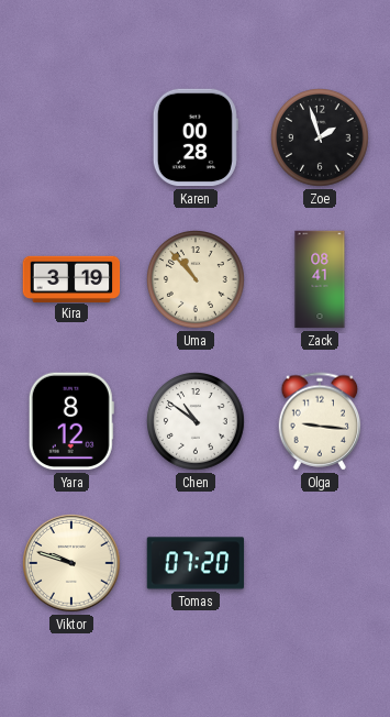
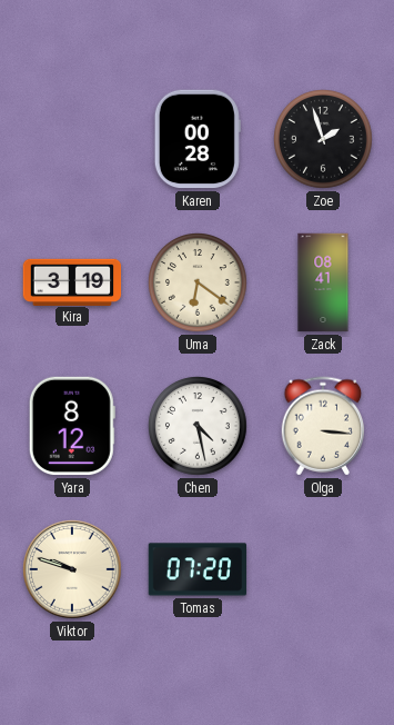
Uma: 10:53 -> 6:21 (199, 284)
Chen: 10:51 -> 4:28 (199, 427)
Olga: 9:16 -> 3:16 (323, 426)
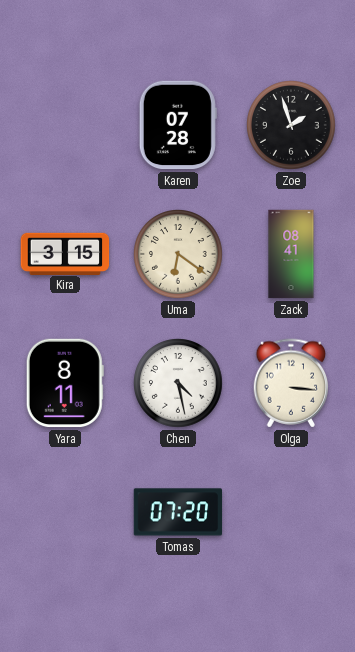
Karen: 00:28 -> 07:28 (178, 125)
Kira: 3:19 -> 3:15 (65, 253)
Yara: 8:12 -> 8:11 (65, 383)
Viktor: 9:48 -> none (72, 569)
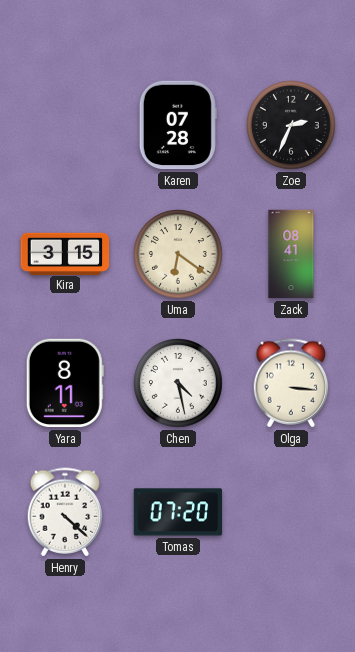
Zoe: 1:57 -> 2:34 (292, 126)
Henry: none -> 4:22 (65, 512)
